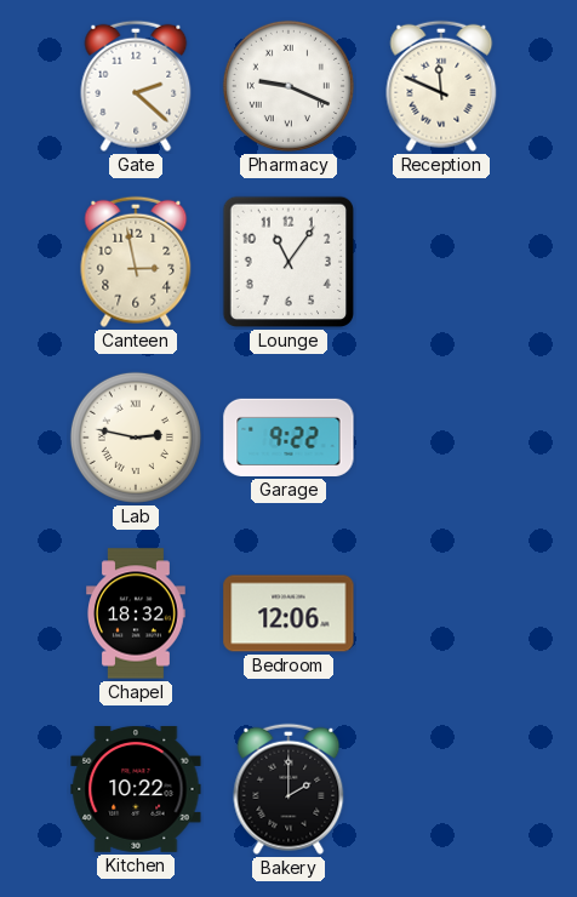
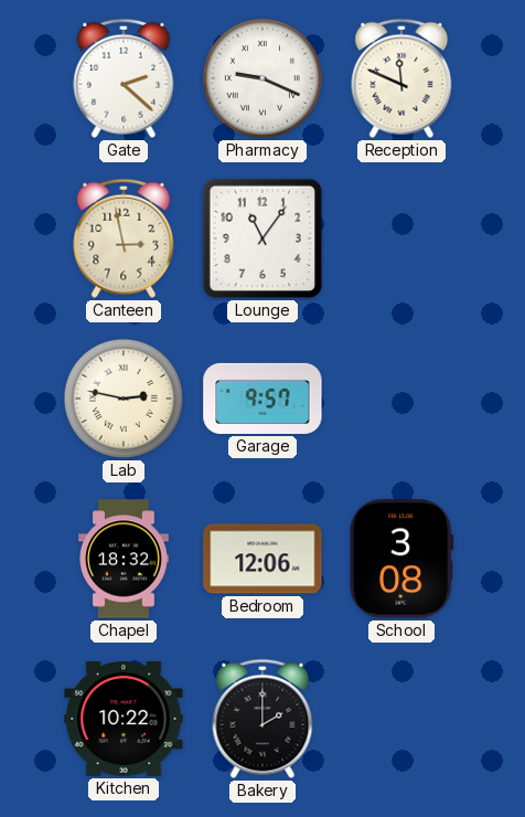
Garage: 9:22 -> 9:57 (262, 399)
School: none -> 3:08 (401, 559)
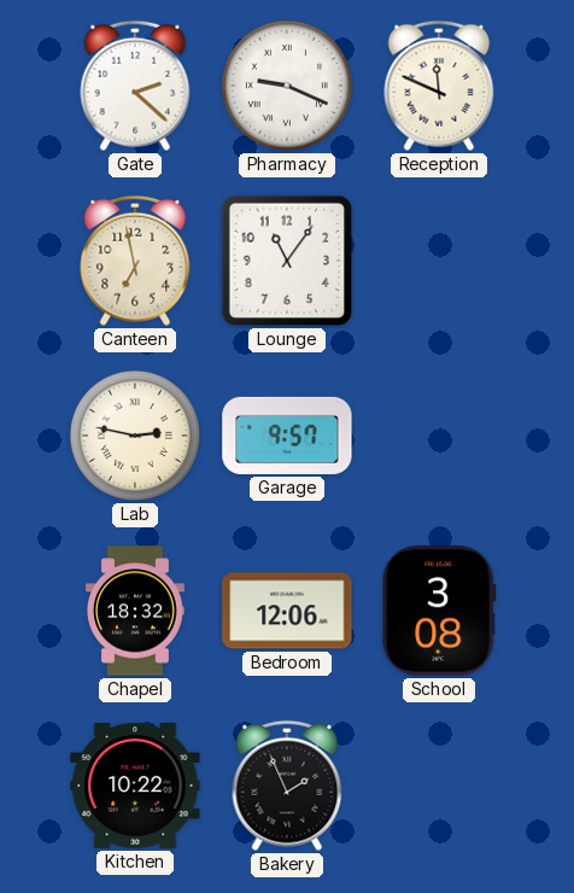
Canteen: 2:58 -> 6:58 (135, 261)
Bakery: 2:00 -> 1:56 (287, 786)
